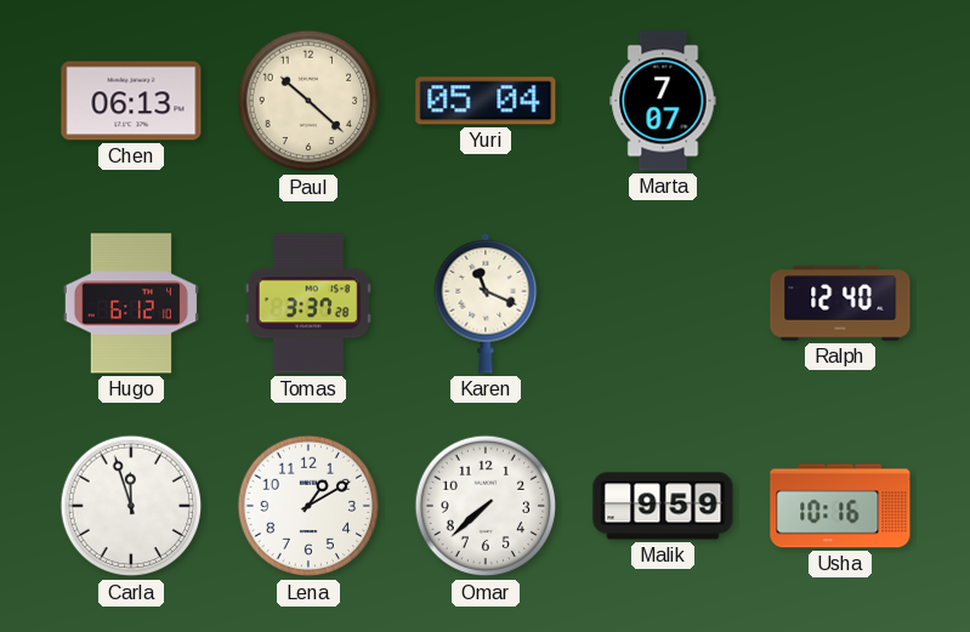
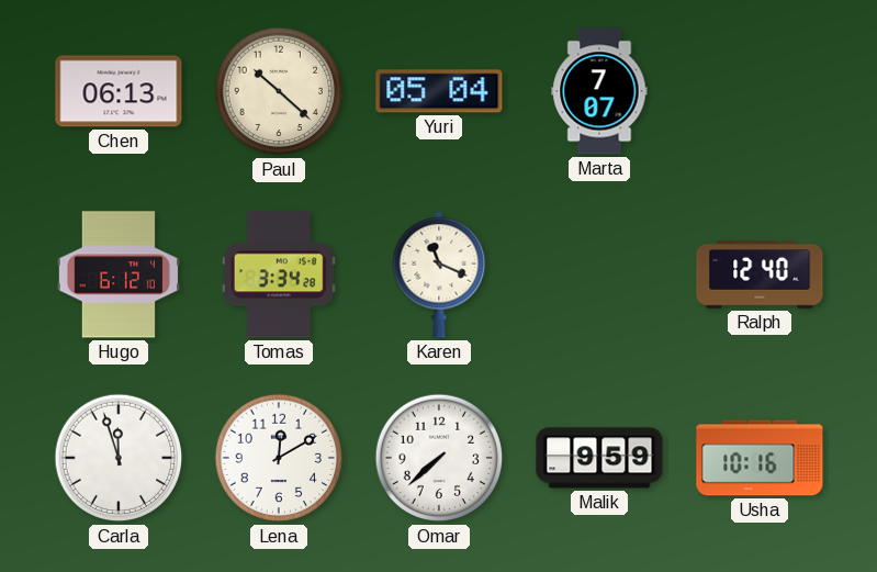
Tomas: 3:37 -> 3:34 (279, 274)
Lena: 1:10 -> 12:10 (279, 458)
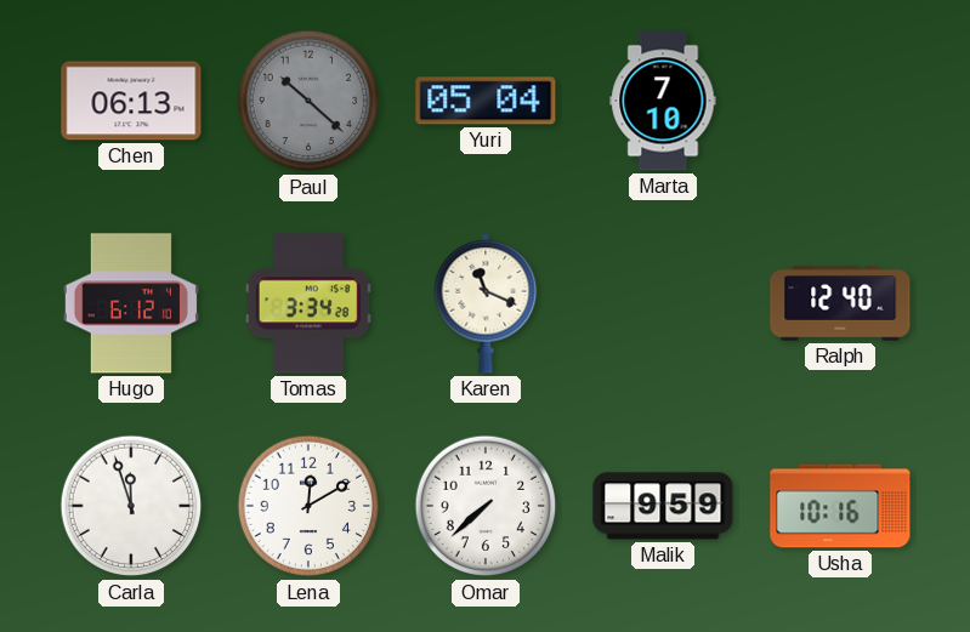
Paul dial: cream -> grey (308, 101)
Marta: 7:07 -> 7:10 (663, 101)
